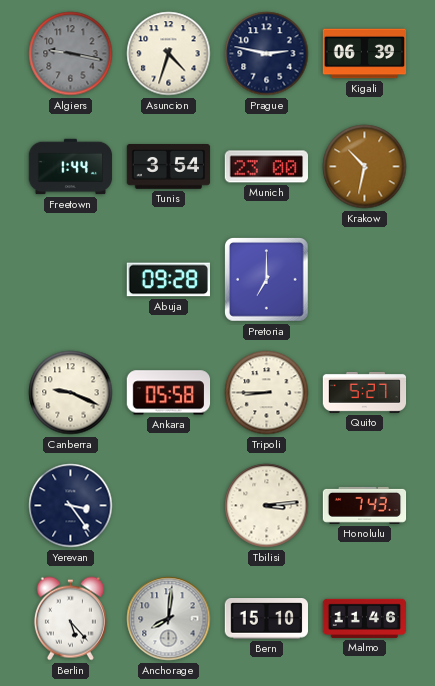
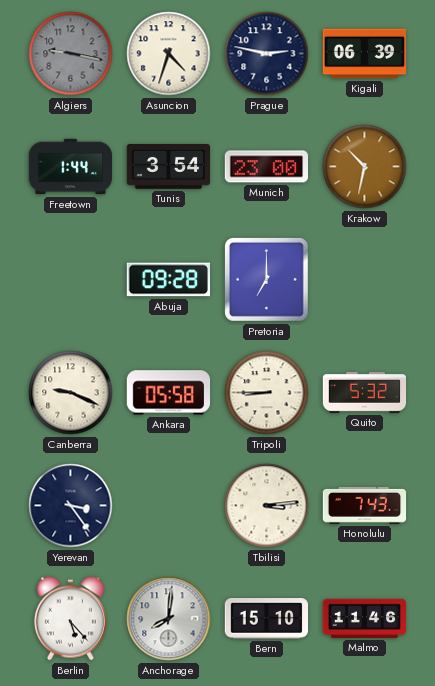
Quito: 5:27 -> 5:32 (365, 392)
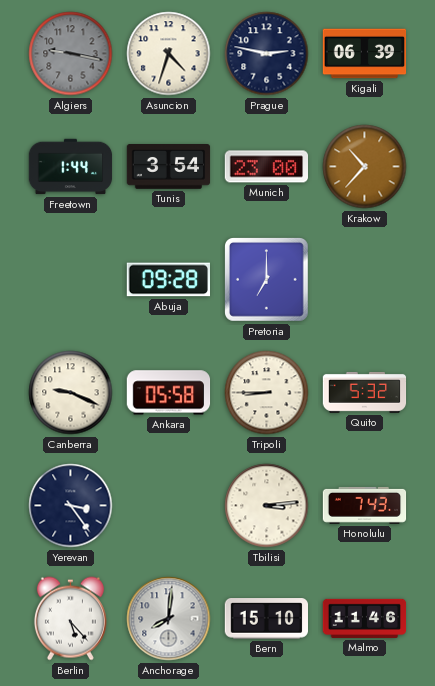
Krakow: 10:32 -> 10:37 (365, 167)
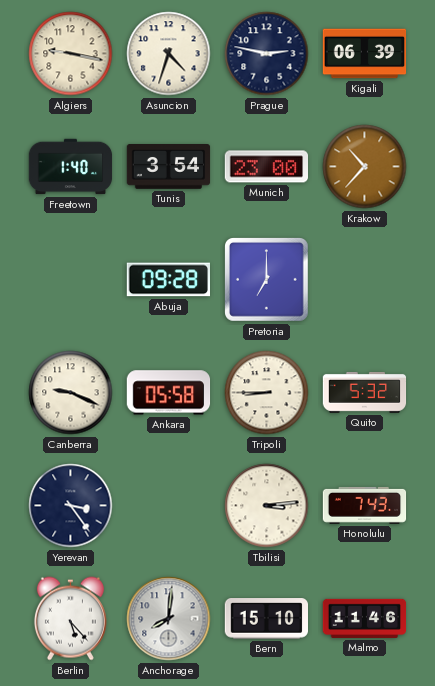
Algiers dial: grey -> cream (71, 54)
Freetown: 1:44 -> 1:40 (71, 167)
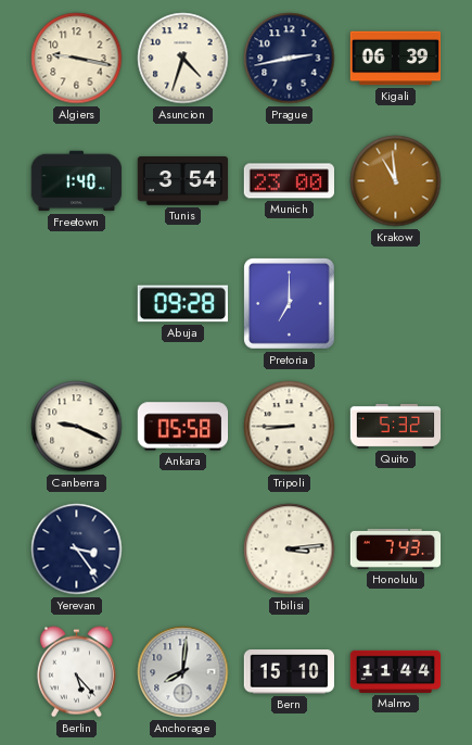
Prague: 2:47 -> 2:43 (290, 59)
Krakow: 10:37 -> 10:59 (396, 181)
Malmo: 11:46 -> 11:44 (396, 671)
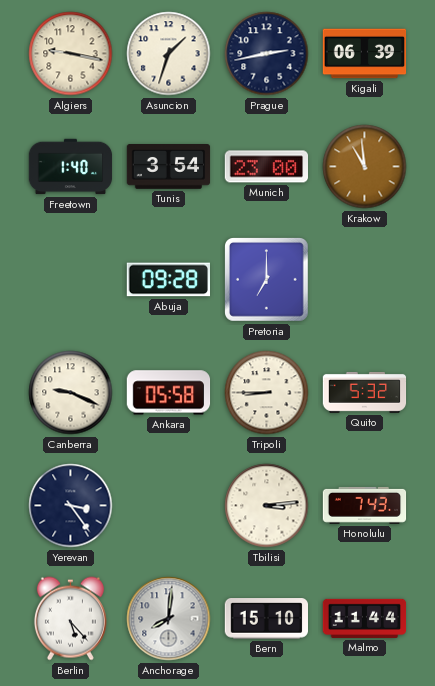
Asuncion: 4:33 -> 1:33 (169, 54)
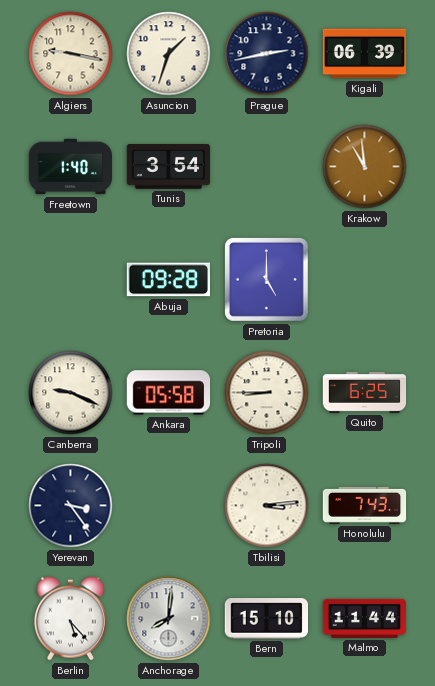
Munich: 23:00 -> none (266, 167)
Pretoria: 7:00 -> 5:00 (267, 280)
Quito: 5:32 -> 6:25 (365, 392)
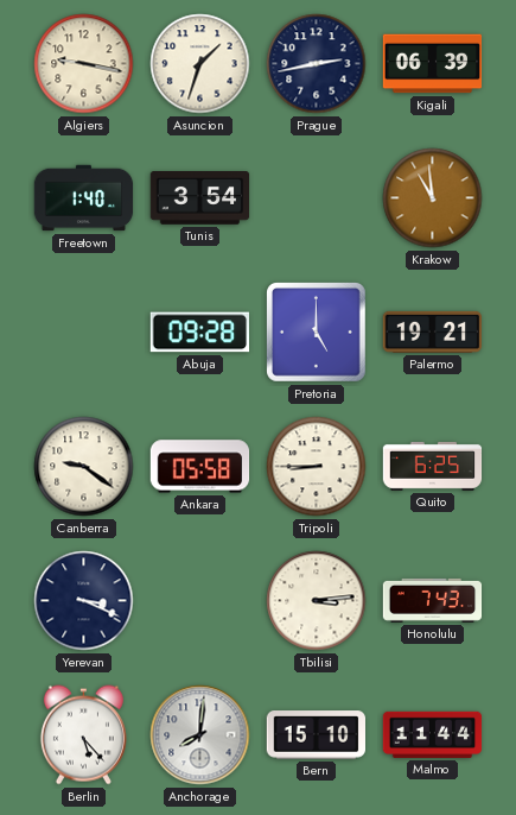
Palermo: none -> 19:21 (432, 331)
Canberra: 9:19 -> 9:21 (84, 467)
Yerevan: 3:24 -> 3:19 (84, 601)
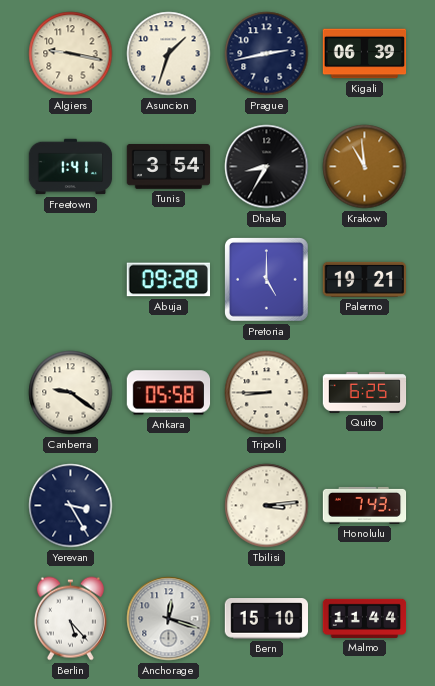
Freetown: 1:40 -> 1:41 (71, 167)
Dhaka: none -> 8:35 (267, 167)
Yerevan: 3:19 -> 3:25 (71, 506)
Anchorage: 8:01 -> 12:18 (169, 619)
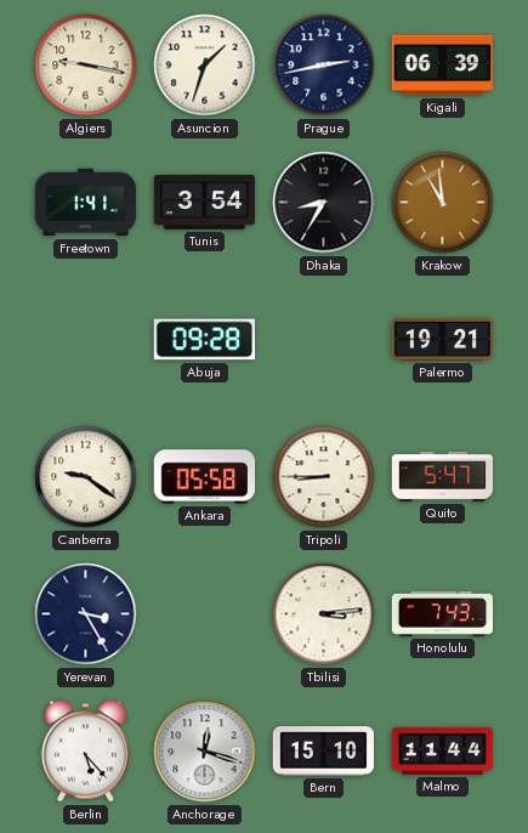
Pretoria: 5:00 -> none (267, 280)
Quito: 6:25 -> 5:47 (443, 476)
